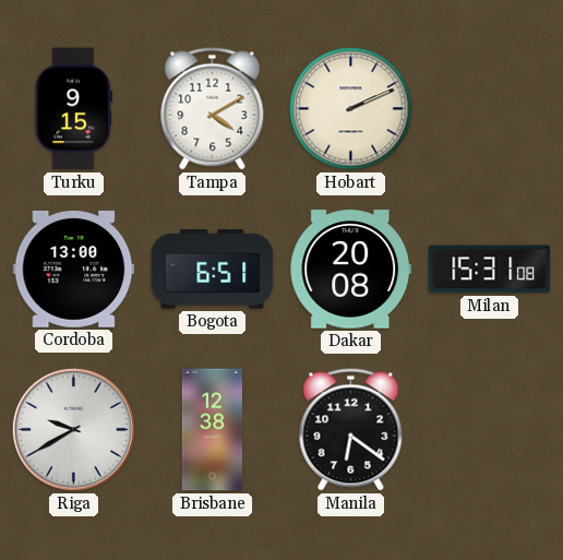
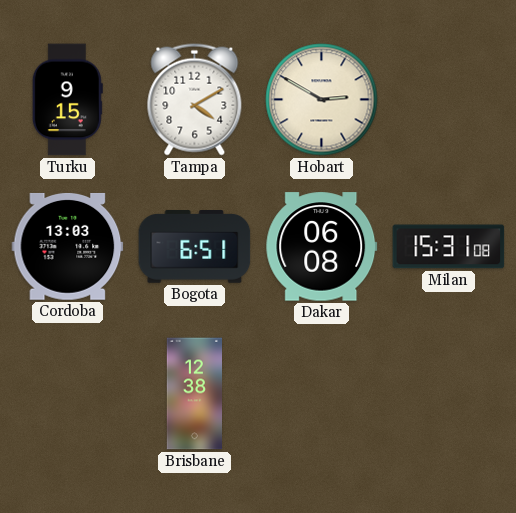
Hobart: 2:11 -> 2:50 (322, 100)
Cordoba: 13:00 -> 13:03 (68, 246)
Dakar: 20:08 -> 06:08 (322, 247)
Riga: 9:40 -> none (73, 429)
Manila: 6:21 -> none (351, 430)
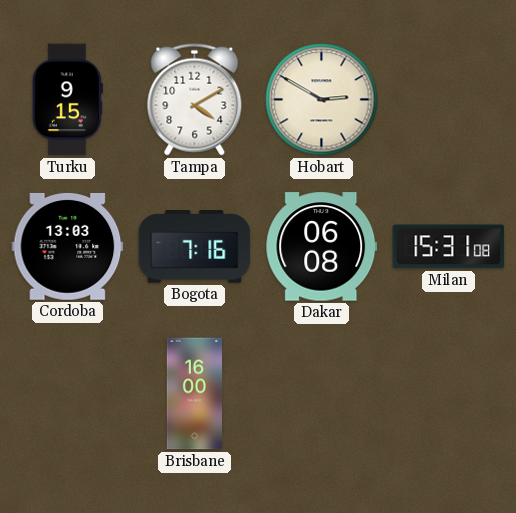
Bogota: 6:51 -> 7:16 (195, 247)
Brisbane: 12:38 -> 16:00 (194, 394)
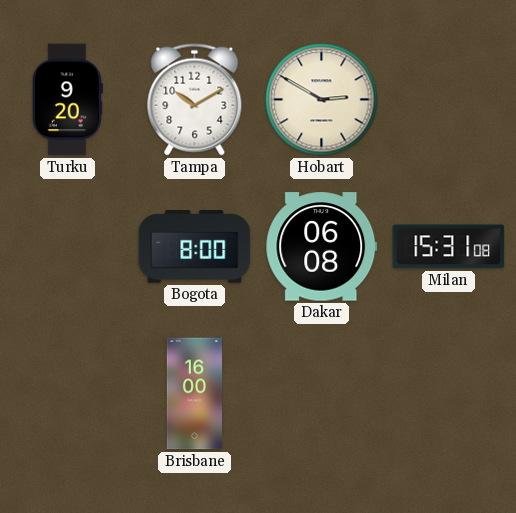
Turku: 9:15 -> 9:20 (67, 100)
Tampa: 4:10 -> 10:10 (195, 100)
Cordoba: 13:03 -> none (68, 246)
Bogota: 7:16 -> 8:00 (195, 247)
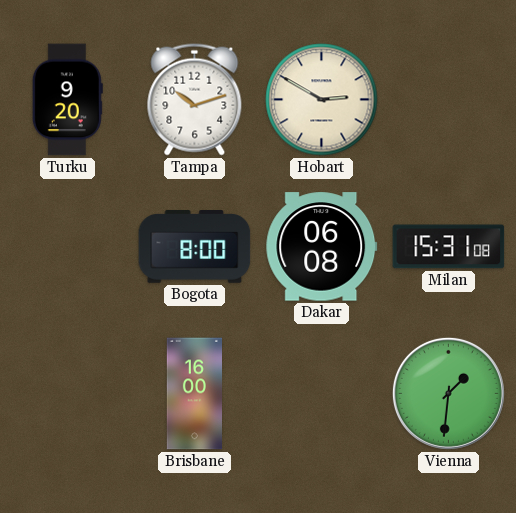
Tampa: 10:10 -> 10:12 (195, 100)
Vienna: none -> 1:31 (448, 393)
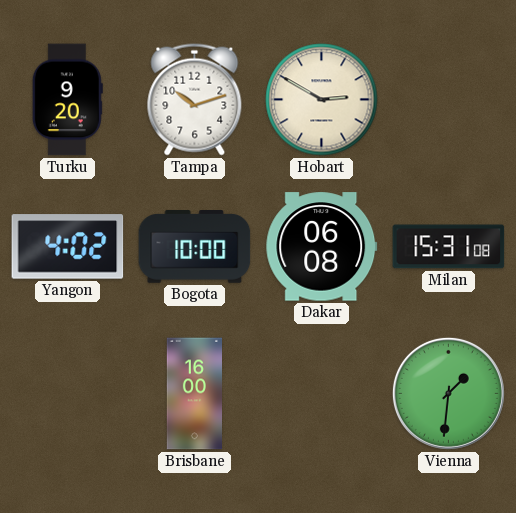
Yangon: none -> 4:02 (68, 247)
Bogota: 8:00 -> 10:00 (195, 247)
